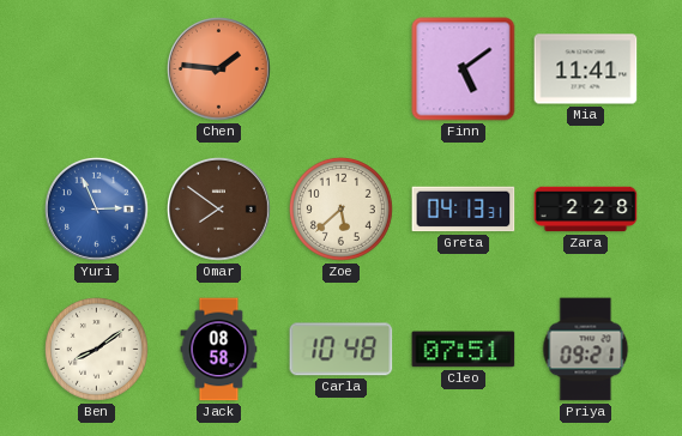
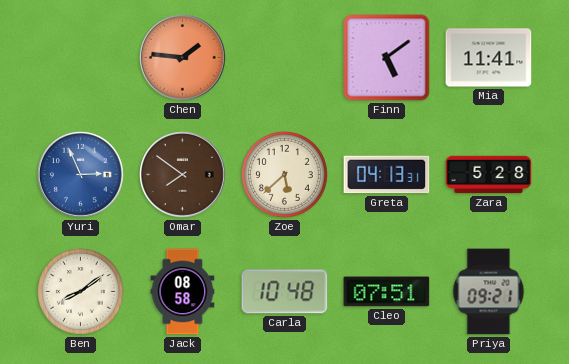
Zara: 2:28 -> 5:28 (489, 175)
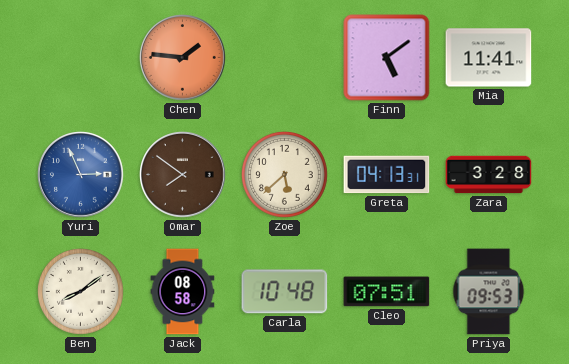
Zara: 5:28 -> 3:28 (489, 175)
Priya: 09:21 -> 09:53 (489, 292)
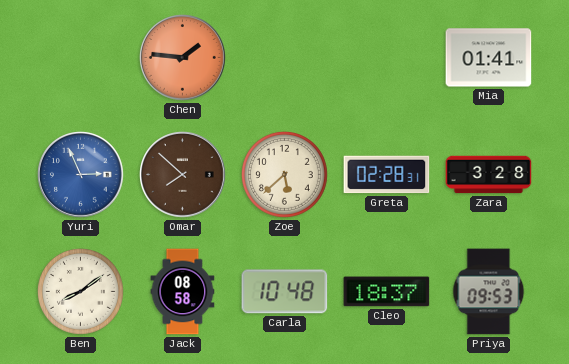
Finn: 5:09 -> none (387, 58)
Mia: 11:41 -> 01:41 (489, 58)
Omar: 7:51 -> 7:52 (183, 175)
Greta: 04:13 -> 02:28 (387, 175)
Cleo: 07:51 -> 18:37 (387, 292)
